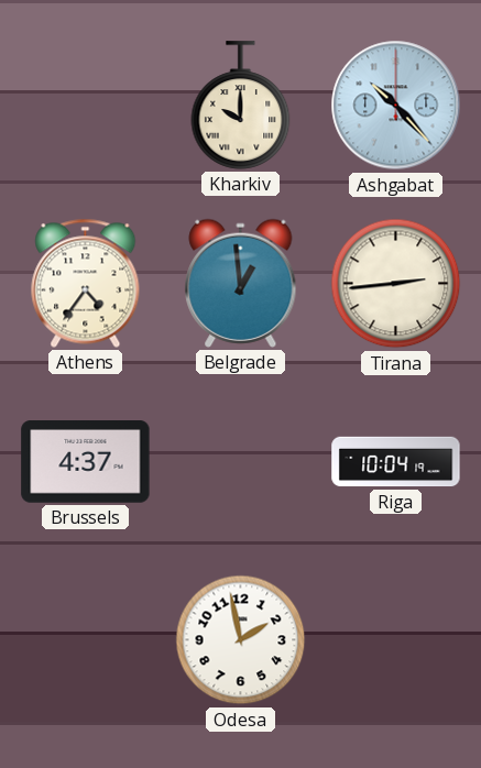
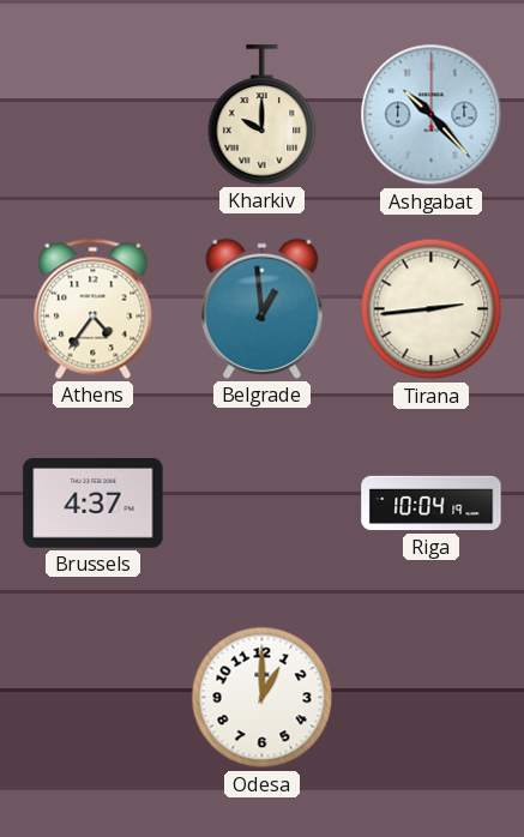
Odesa: 1:58 -> 1:00 (263, 698)
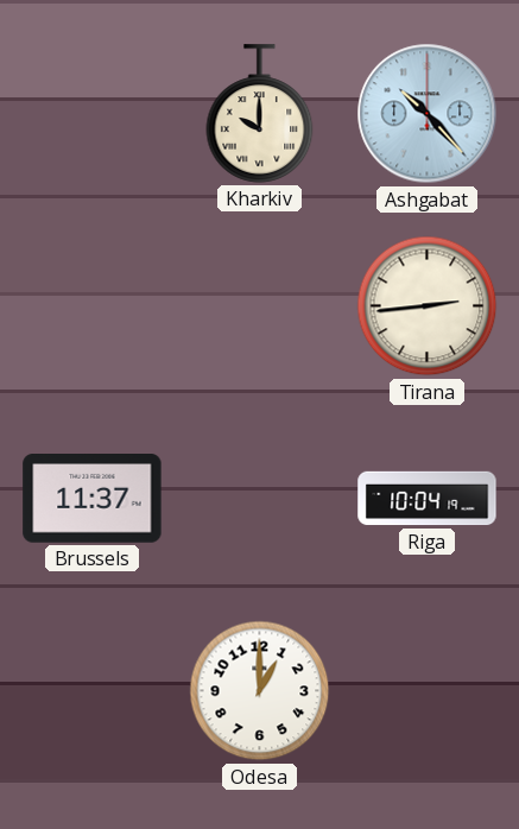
Athens: 4:36 -> none (94, 308)
Belgrade: 12:59 -> none (263, 308)
Brussels: 4:37 -> 11:37 (93, 499)
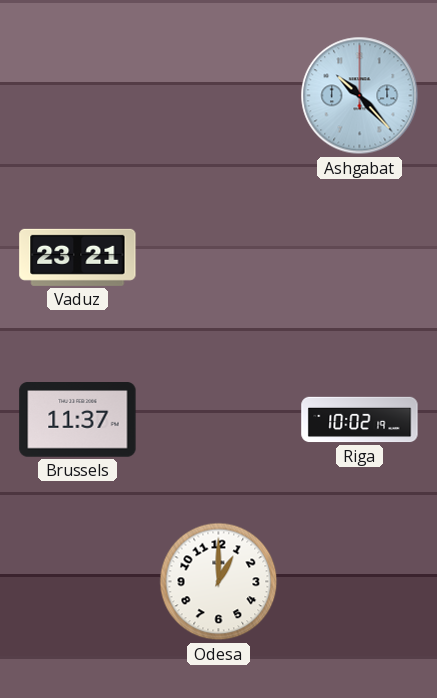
Kharkiv: 10:00 -> none (260, 114)
Vaduz: none -> 23:21 (78, 257)
Tirana: 2:44 -> none (428, 306)
Riga: 10:04 -> 10:02 (360, 420)
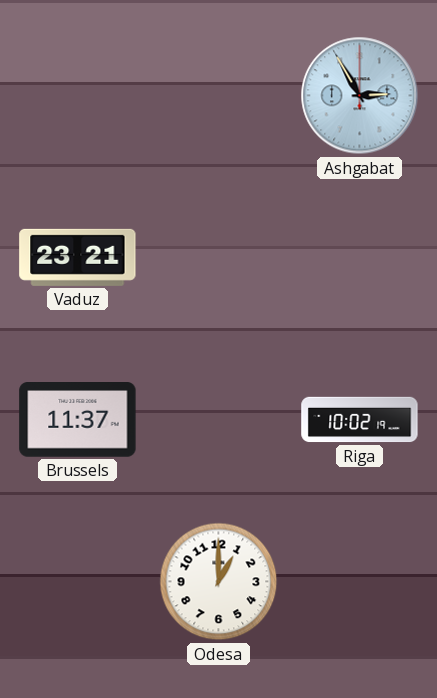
Ashgabat: 10:23 -> 2:55 (360, 96)
